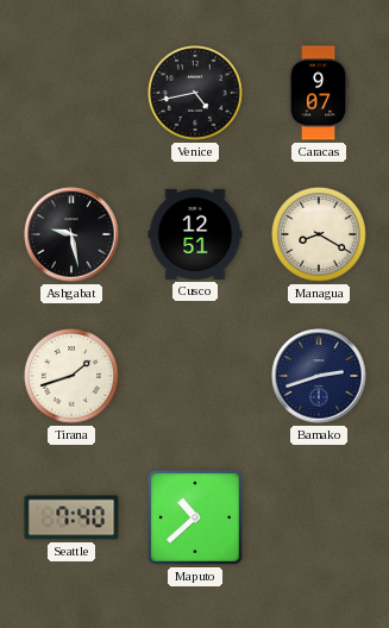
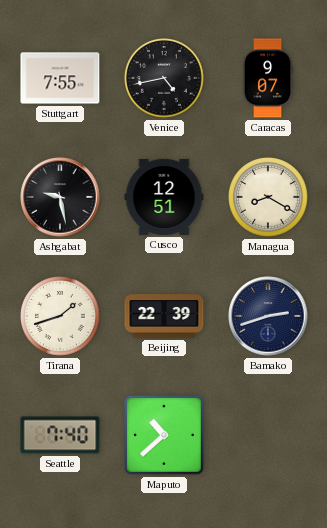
Stuttgart: none -> 7:55 (60, 78)
Beijing: none -> 22:39 (164, 316)
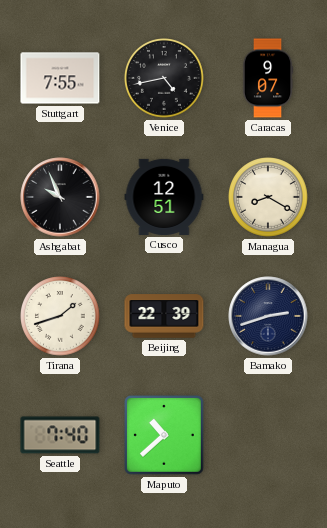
Ashgabat: 9:28 -> 9:56 (60, 197)
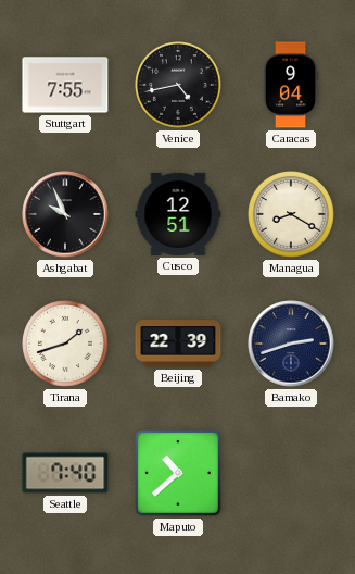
Caracas: 9:07 -> 9:04 (291, 85)
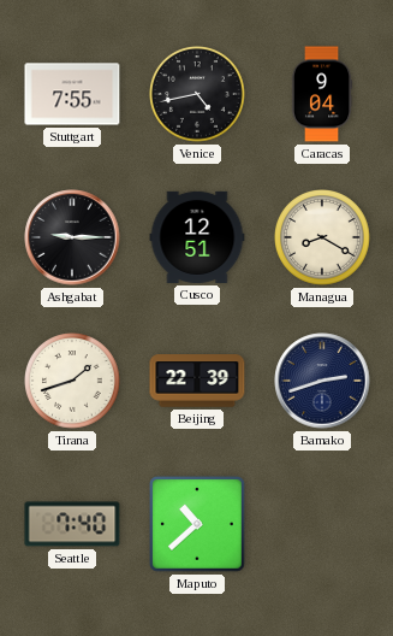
Ashgabat: 9:56 -> 9:15 (72, 237)
